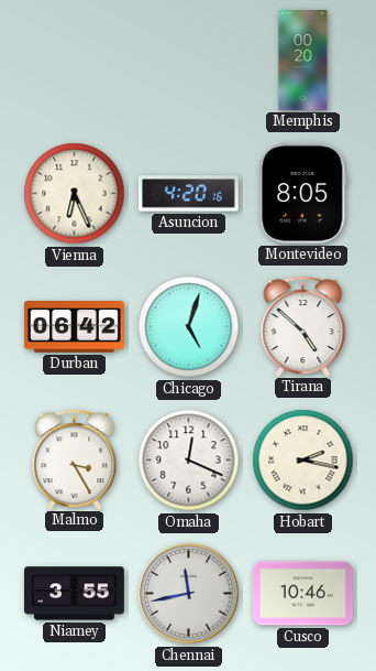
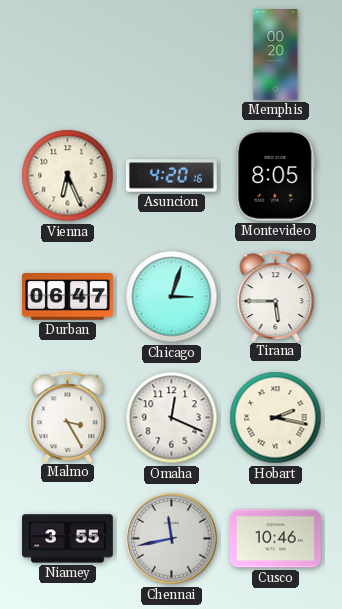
Durban: 06:42 -> 06:47 (68, 297)
Chicago: 5:03 -> 3:03 (172, 297)
Tirana: 4:52 -> 5:45 (276, 296)
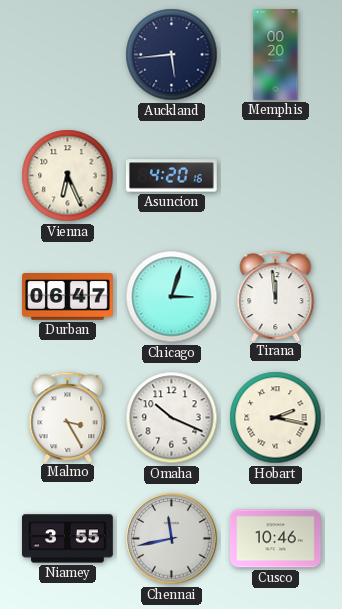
Auckland: none -> 5:44 (172, 55)
Montevideo: 8:05 -> none (276, 175)
Tirana: 5:45 -> 11:59 (276, 296)
Omaha: 12:19 -> 10:19 (172, 418)
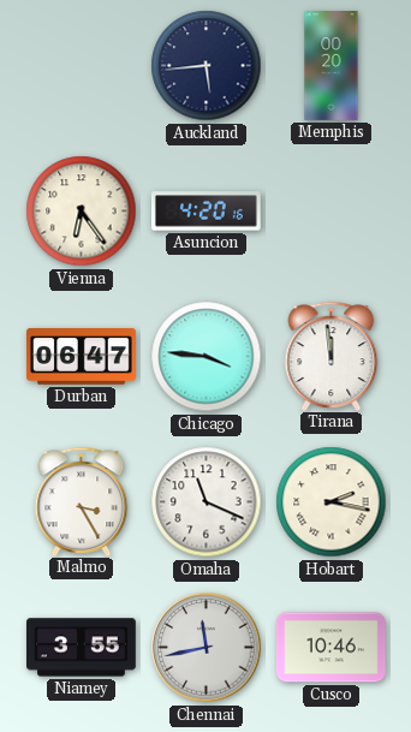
Vienna: 6:26 -> 6:24 (82, 212)
Chicago: 3:03 -> 3:46 (207, 357)
Omaha: 10:19 -> 11:19 (207, 502)
